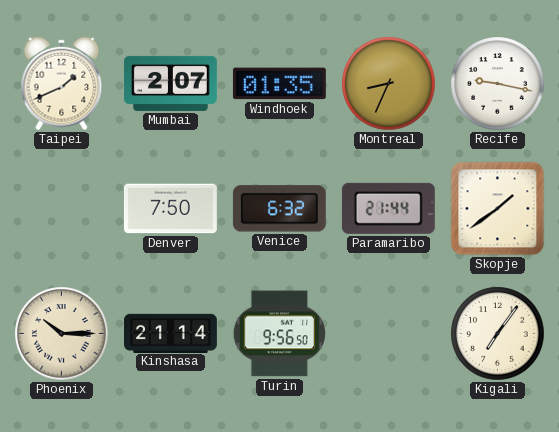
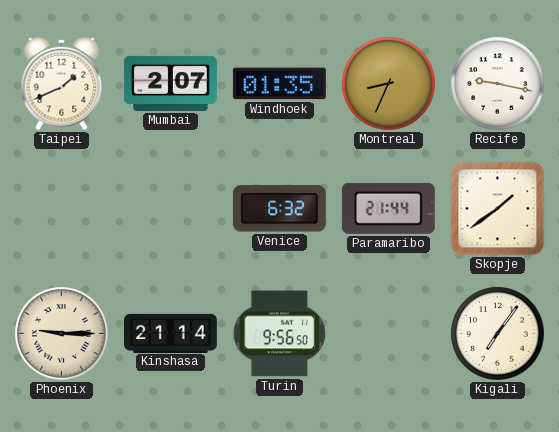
Denver: 7:50 -> none (170, 209)
Phoenix: 10:15 -> 9:15 (62, 334)
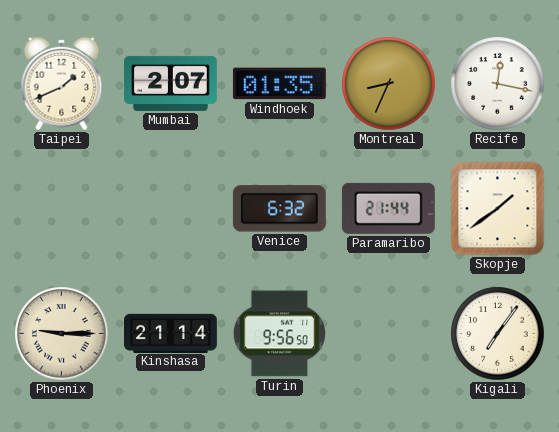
Recife: 9:17 -> 12:17 (498, 84)
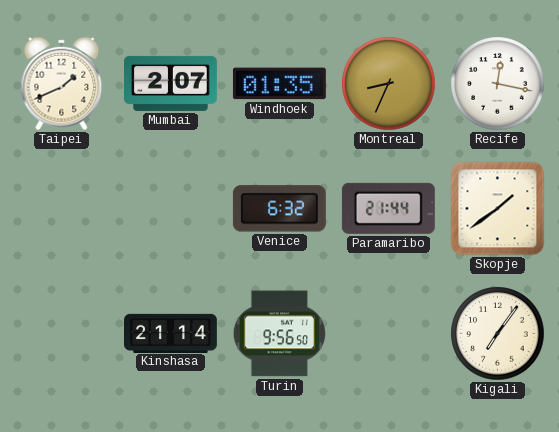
Phoenix: 9:15 -> none (62, 334)
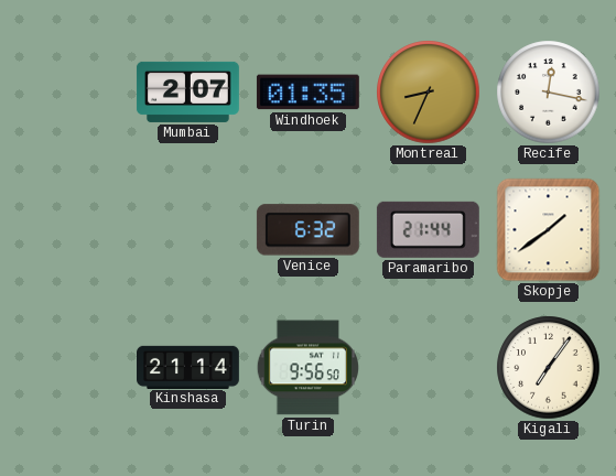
Taipei: 1:41 -> none (62, 84)
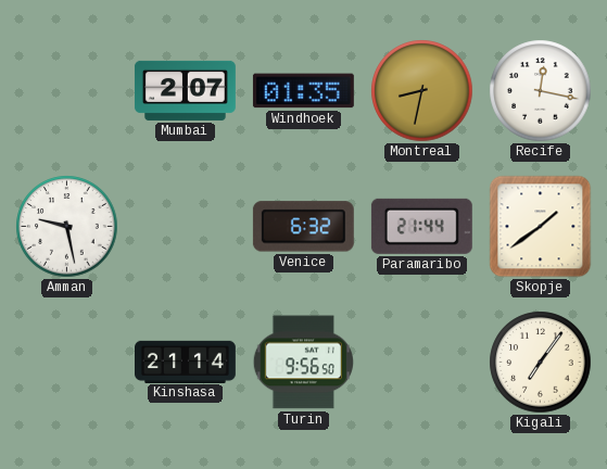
Montreal: 8:34 -> 8:32 (422, 91)
Amman: none -> 9:28 (67, 227)
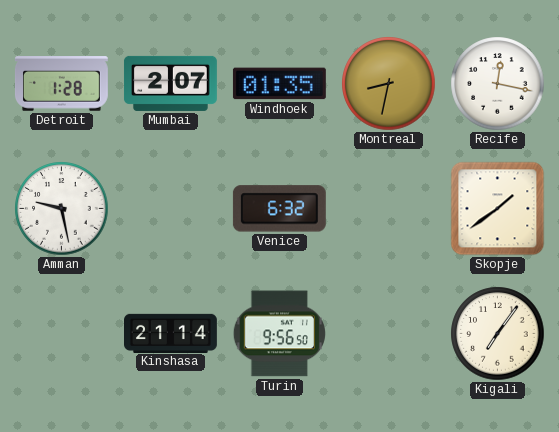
Detroit: none -> 1:28 (61, 84)
Paramaribo: 21:44 -> none (421, 226)
